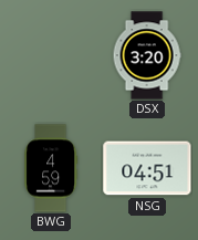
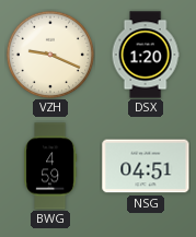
VZH: none -> 9:19 (50, 55)
DSX: 3:20 -> 1:20 (146, 55)
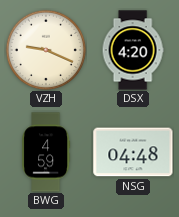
DSX: 1:20 -> 4:20 (133, 50)
NSG: 04:51 -> 04:48 (133, 152)
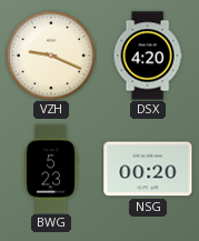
BWG: 4:59 -> 5:23 (51, 169)
NSG: 04:48 -> 00:20 (148, 169)
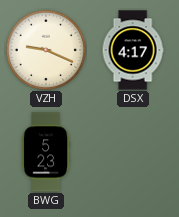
DSX: 4:20 -> 4:17 (133, 50)
NSG: 00:20 -> none (148, 169)
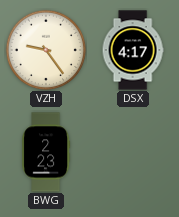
VZH: 9:19 -> 9:24 (46, 50)
BWG: 5:23 -> 2:23 (46, 152)
